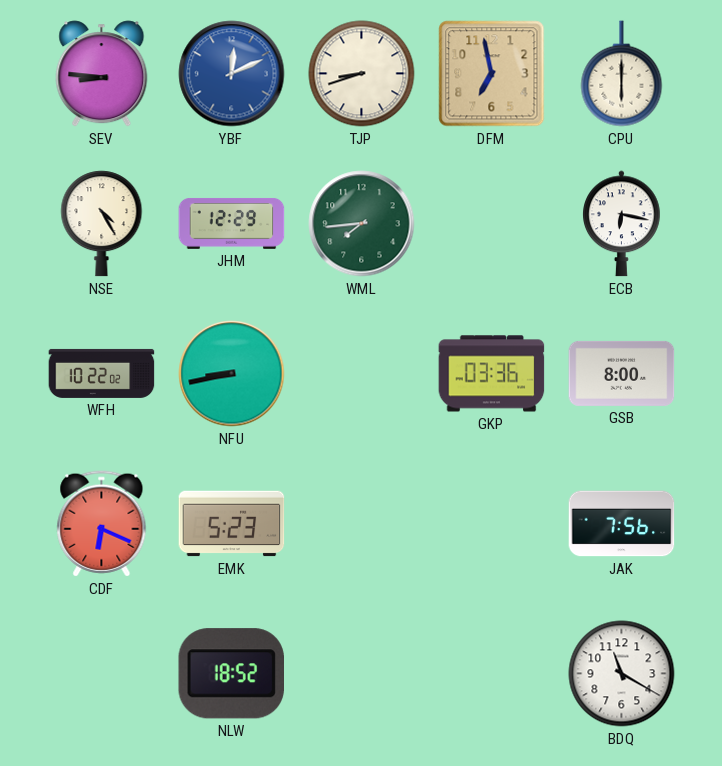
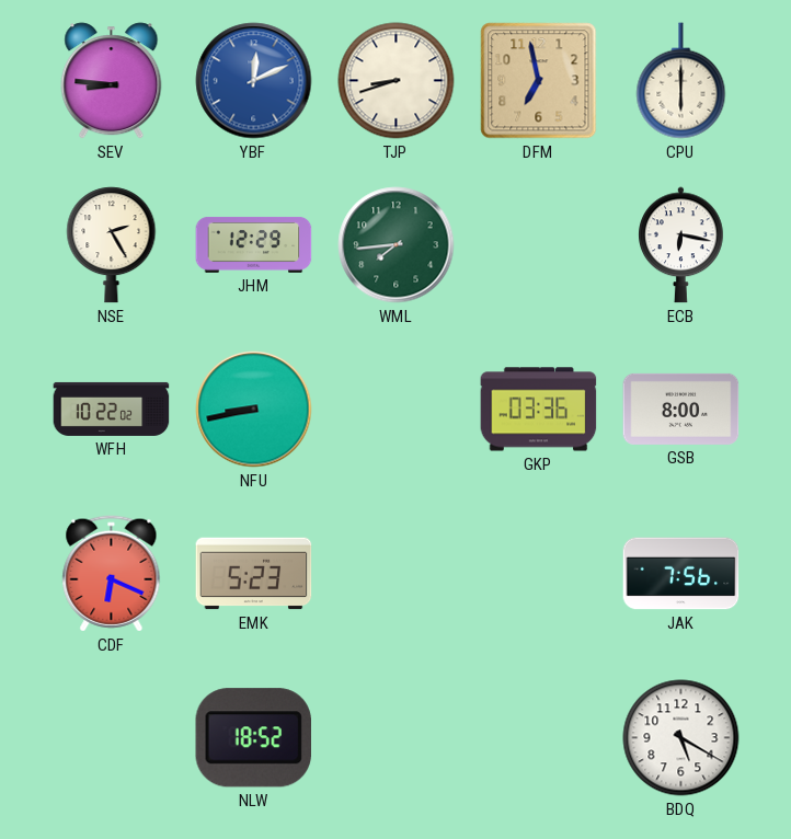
NSE: 4:25 -> 2:25 (112, 245)
BDQ: 11:20 -> 5:20 (681, 738)
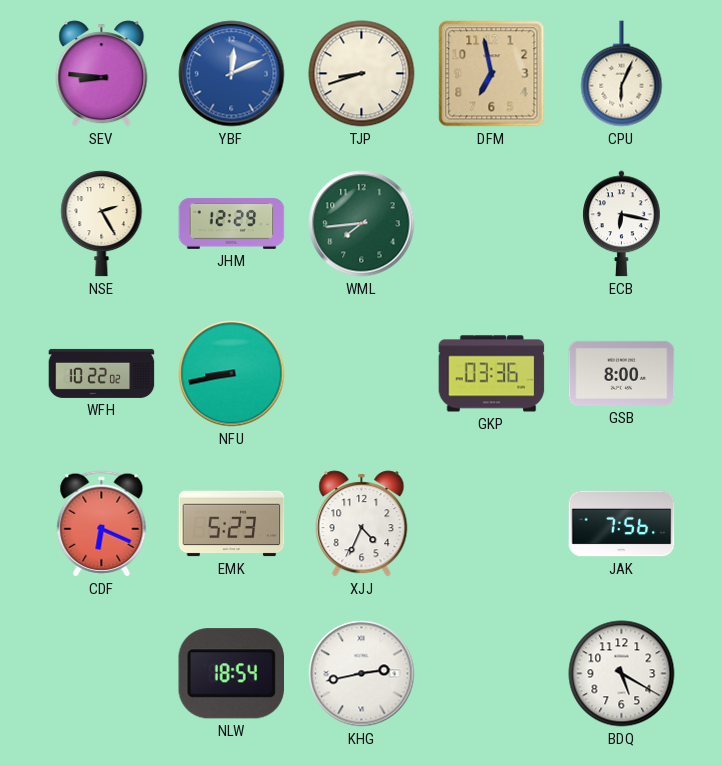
CPU: 6:00 -> 6:04 (622, 74)
XJJ: none -> 4:34 (362, 524)
NLW: 18:52 -> 18:54 (231, 674)
KHG: none -> 2:43 (362, 674)
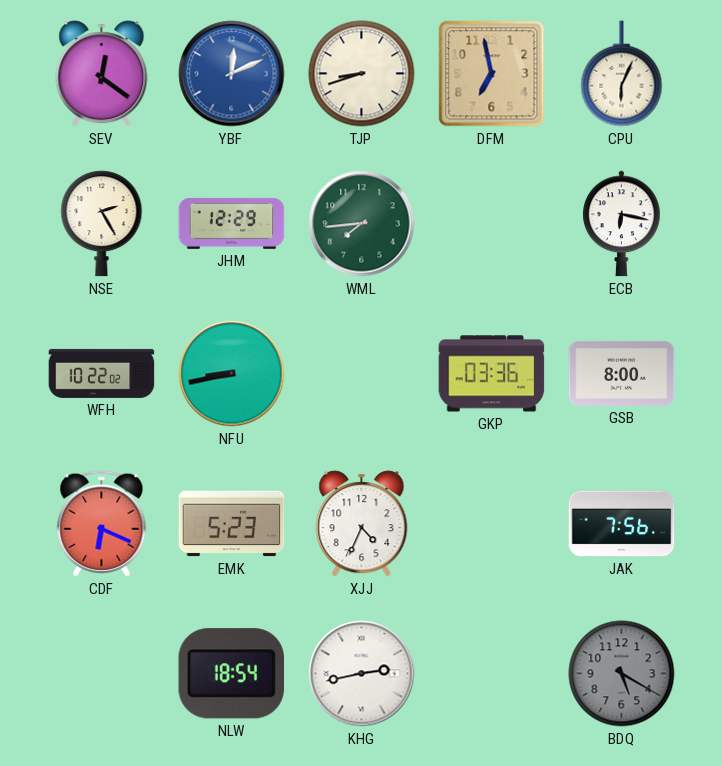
SEV: 8:46 -> 12:21 (102, 74)
BDQ dial: white -> grey (622, 674)
